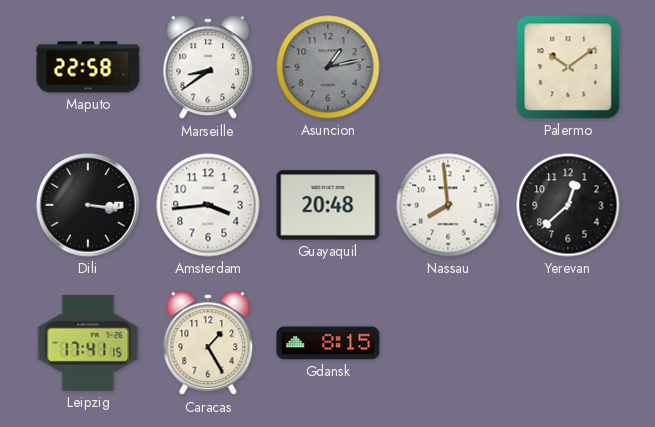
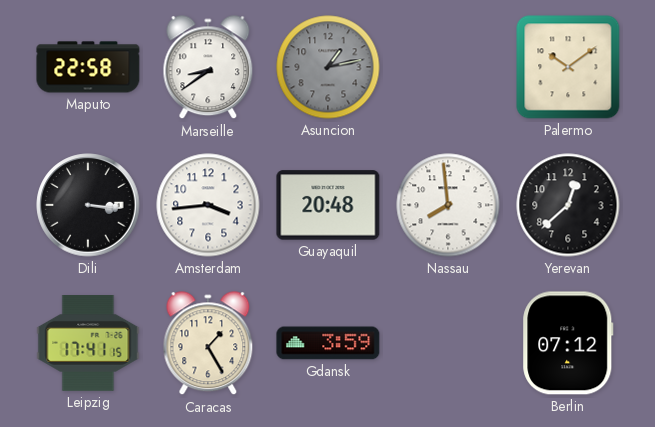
Gdansk: 8:15 -> 3:59 (328, 343)
Berlin: none -> 07:12 (568, 343)
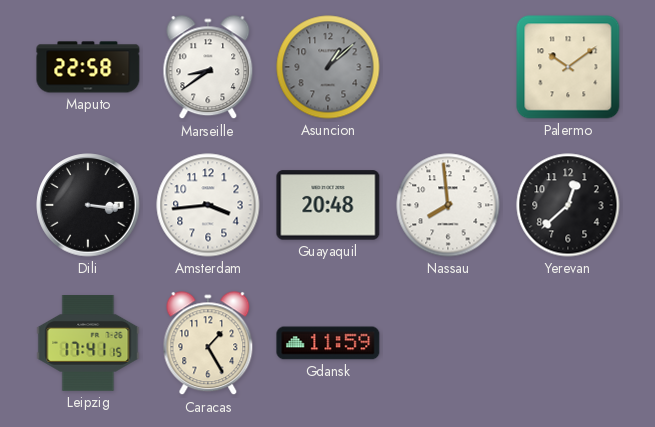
Asuncion: 1:13 -> 1:08 (328, 67)
Gdansk: 3:59 -> 11:59 (328, 343)
Berlin: 07:12 -> none (568, 343)
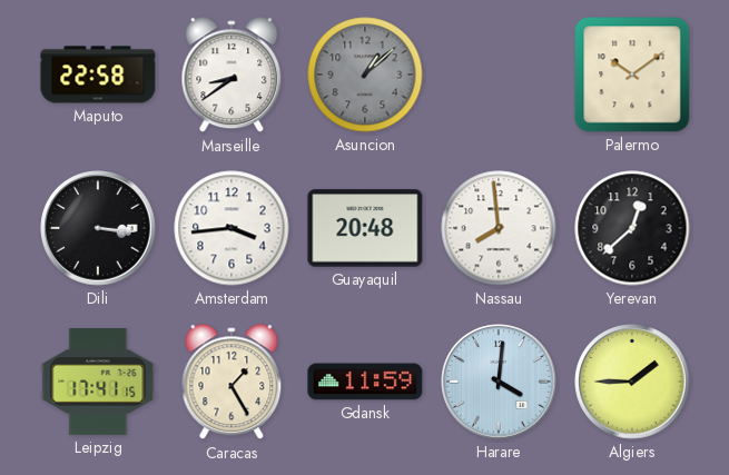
Harare: none -> 4:01 (499, 382)
Algiers: none -> 1:45 (632, 382)
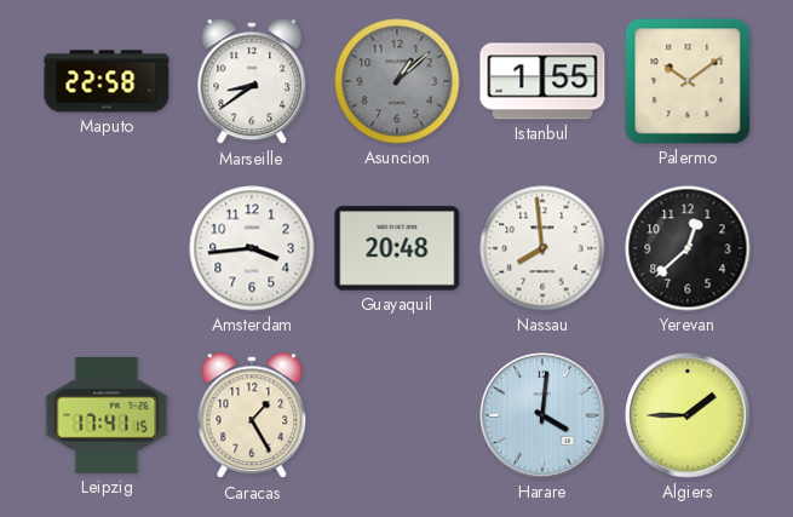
Istanbul: none -> 1:55 (542, 81)
Dili: 3:16 -> none (98, 228)
Gdansk: 11:59 -> none (365, 382)
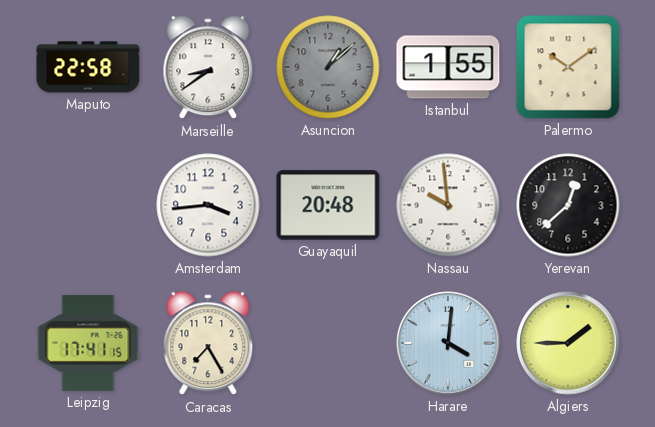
Nassau: 7:59 -> 9:59 (448, 205)
Caracas: 1:25 -> 7:25 (208, 344)
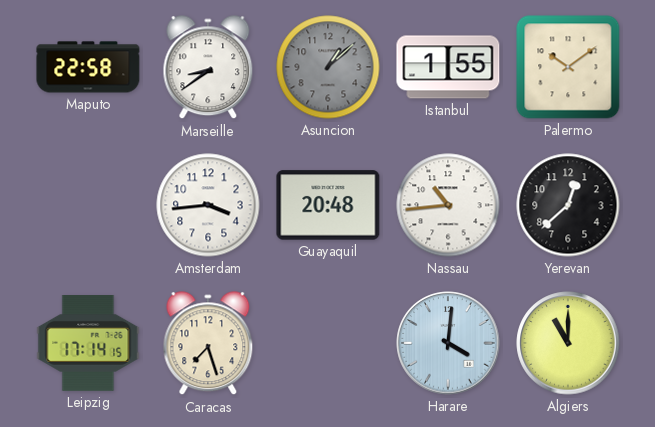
Nassau: 9:59 -> 10:44 (448, 205)
Leipzig: 17:41 -> 17:14 (88, 344)
Caracas: 7:25 -> 7:27 (208, 344)
Algiers: 1:45 -> 11:00 (568, 343)
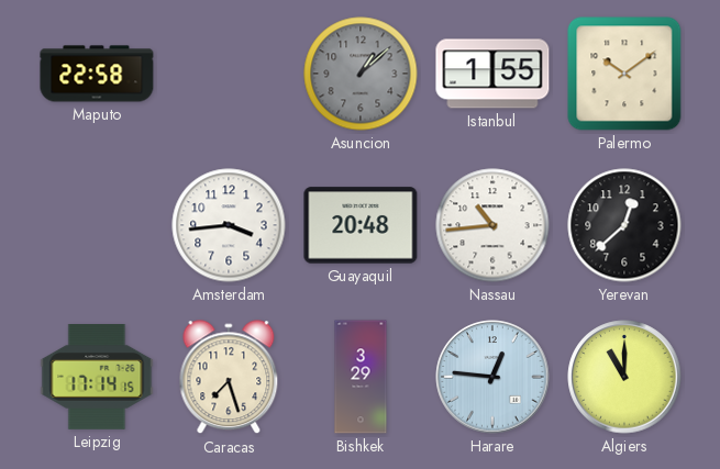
Marseille: 8:39 -> none (208, 68)
Bishkek: none -> 3:29 (361, 377)
Harare: 4:01 -> 12:46 (492, 377)
